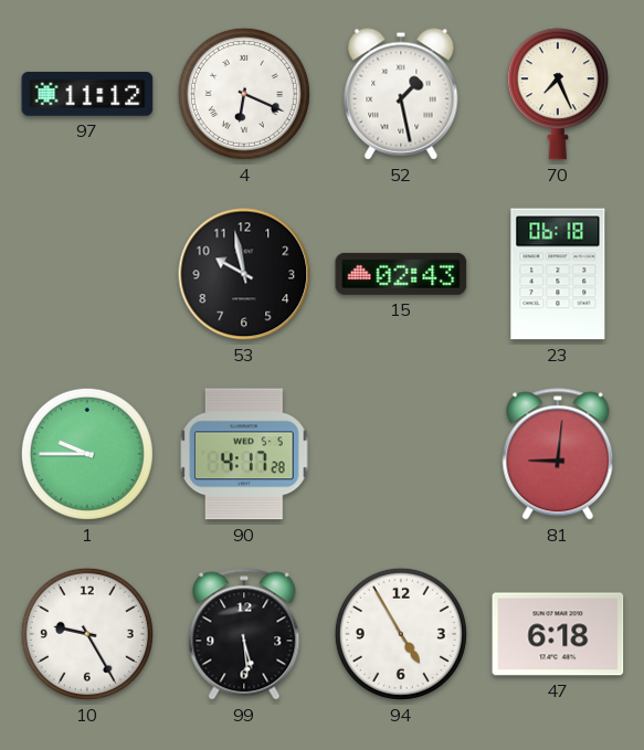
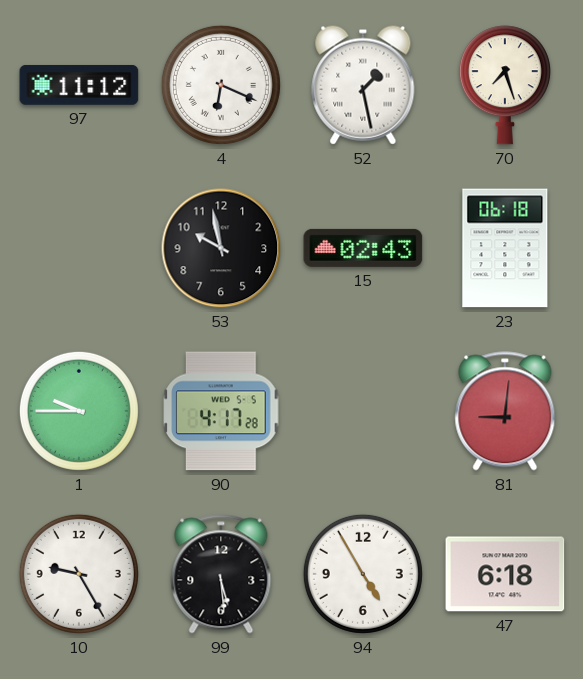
70: 7:26 -> 7:27 (505, 85)
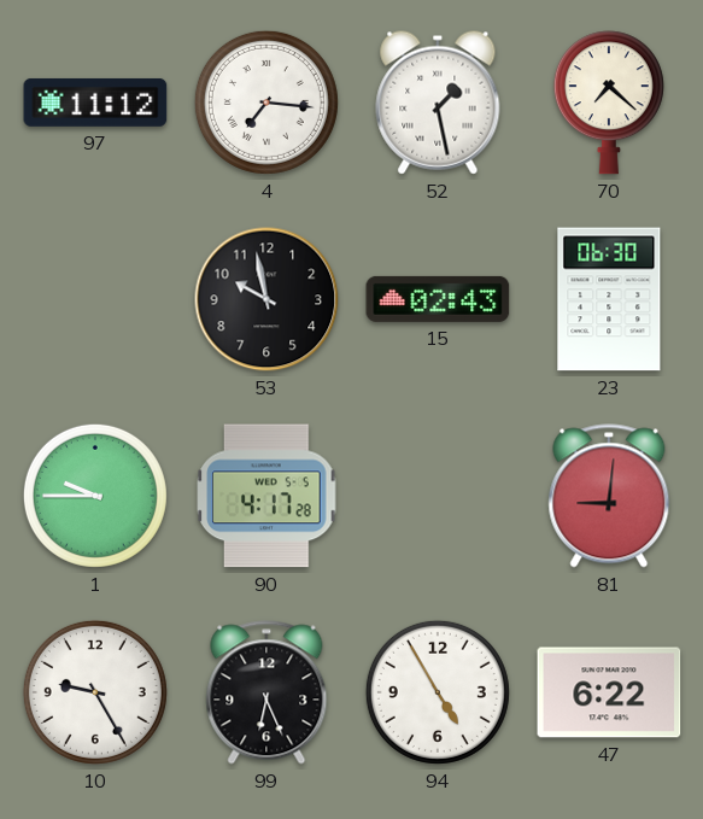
4: 6:19 -> 7:16 (266, 103)
70: 7:27 -> 7:22 (609, 103)
23: 06:18 -> 06:30 (609, 299)
99: 5:29 -> 6:26 (266, 692)
47: 6:18 -> 6:22 (609, 692)
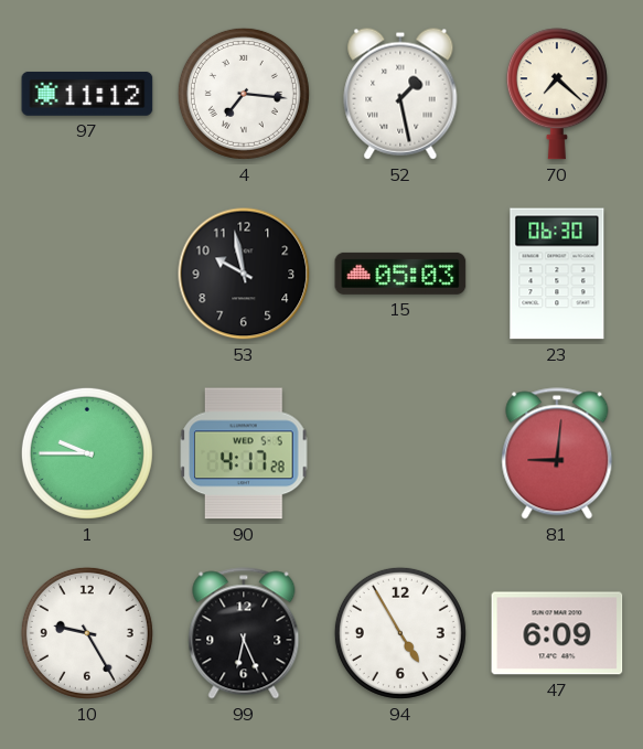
15: 02:43 -> 05:03 (400, 274)
47: 6:22 -> 6:09 (557, 633)
